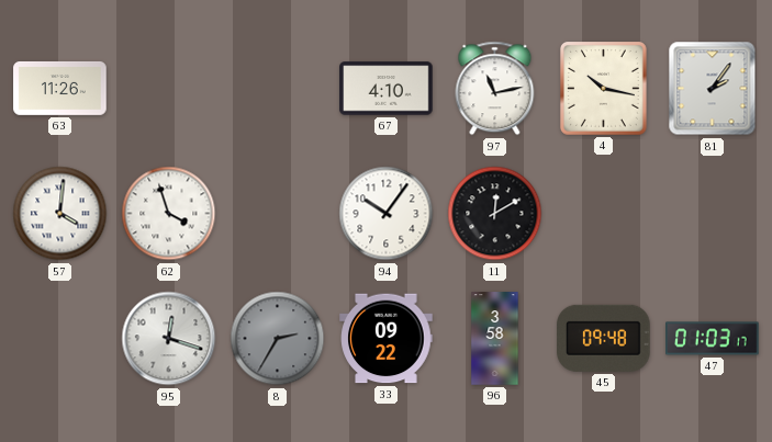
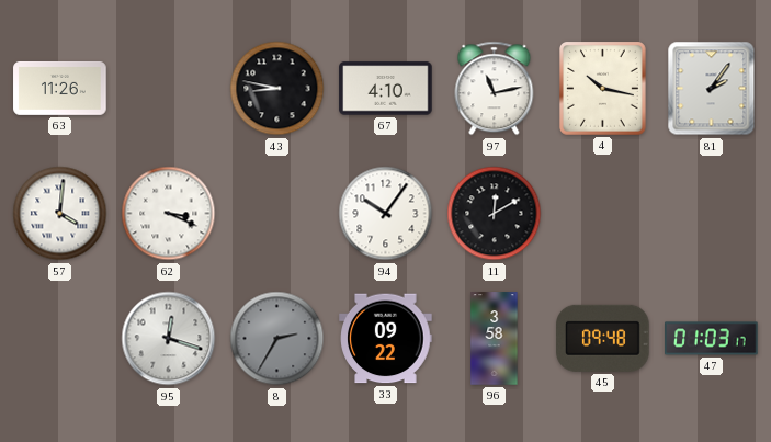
43: none -> 8:47 (277, 89)
62: 3:57 -> 3:19 (169, 214)
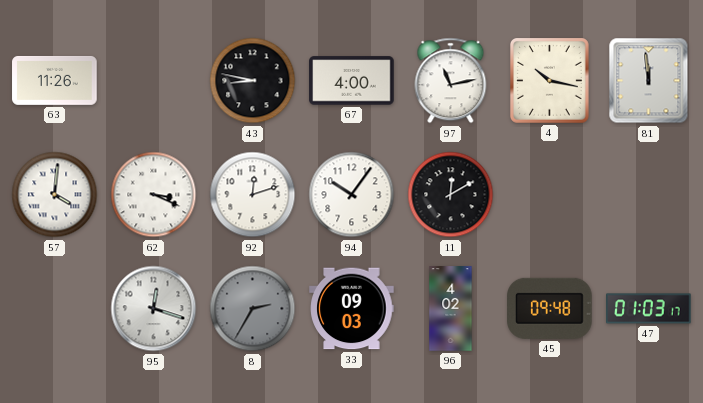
67: 4:10 -> 4:00 (352, 81)
81: 2:06 -> 11:59 (649, 81)
92: none -> 12:12 (253, 195)
33: 09:22 -> 09:03 (352, 309)
96: 3:58 -> 4:02 (451, 309)
